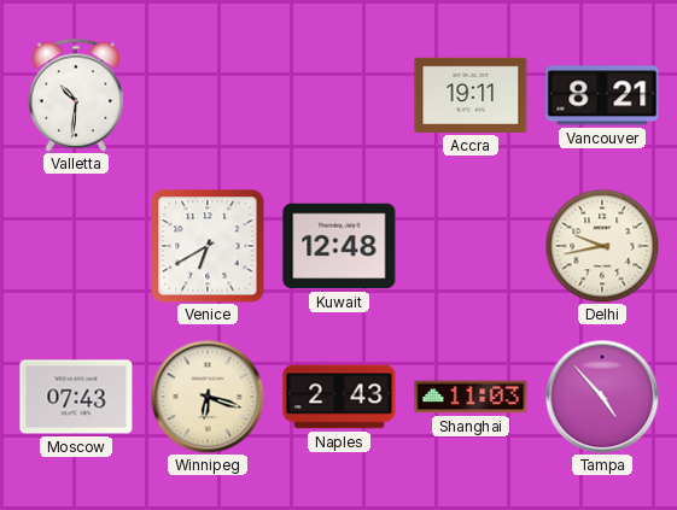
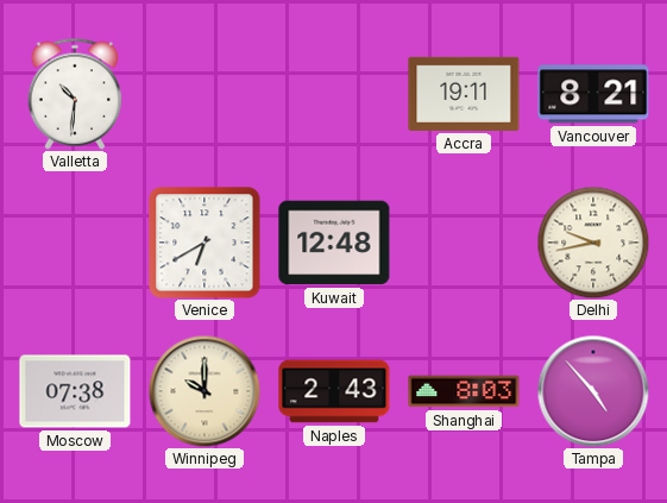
Moscow: 07:43 -> 07:38 (75, 391)
Winnipeg: 6:18 -> 10:00 (204, 391)
Shanghai: 11:03 -> 8:03 (464, 391)
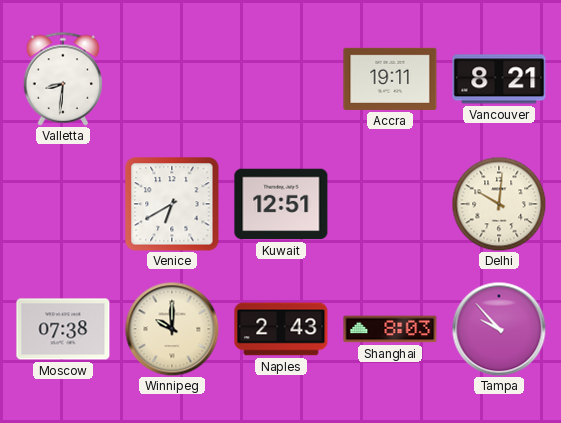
Valletta: 10:31 -> 8:31 (63, 79)
Kuwait: 12:48 -> 12:51 (281, 204)
Delhi: 9:43 -> 10:01 (499, 204)
Tampa: 4:53 -> 9:53 (499, 329)
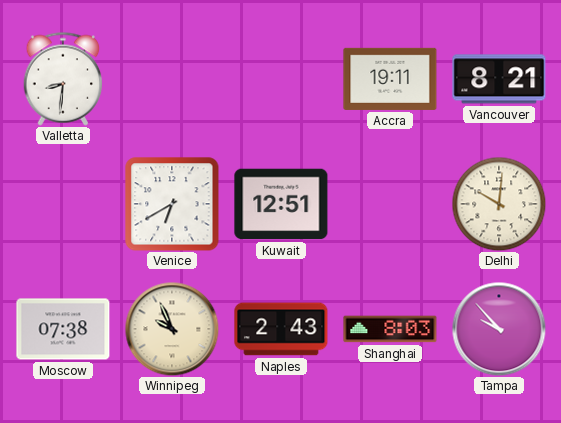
Winnipeg: 10:00 -> 9:56 (172, 329)
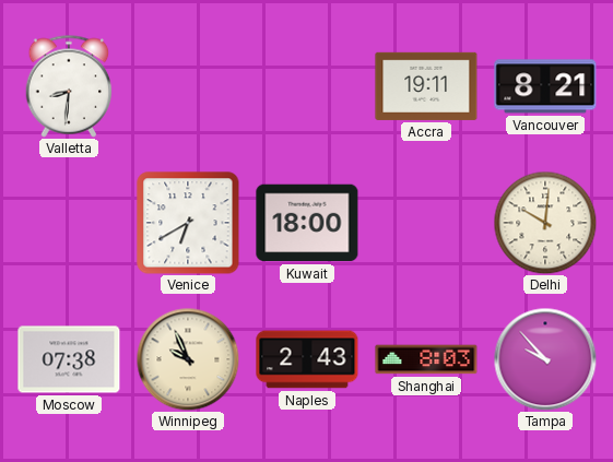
Kuwait: 12:51 -> 18:00 (307, 223)
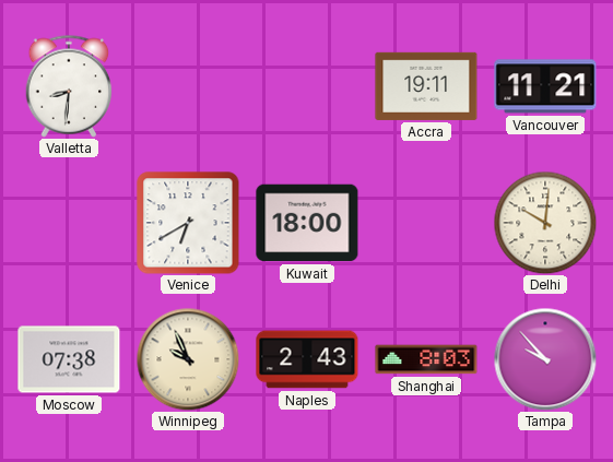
Vancouver: 8:21 -> 11:21 (545, 86)
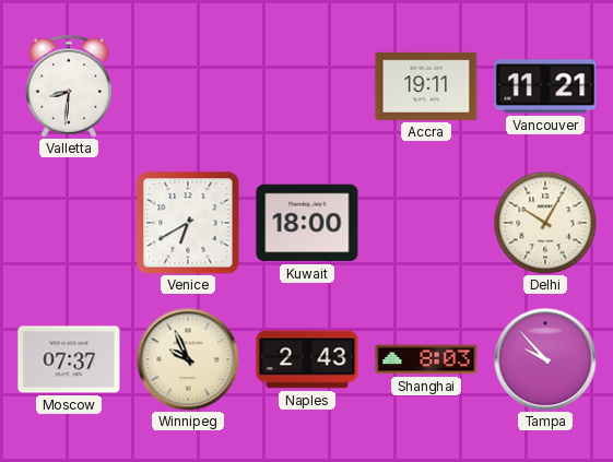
Delhi: 10:01 -> 10:05 (545, 223)
Moscow: 07:38 -> 07:37 (69, 359)
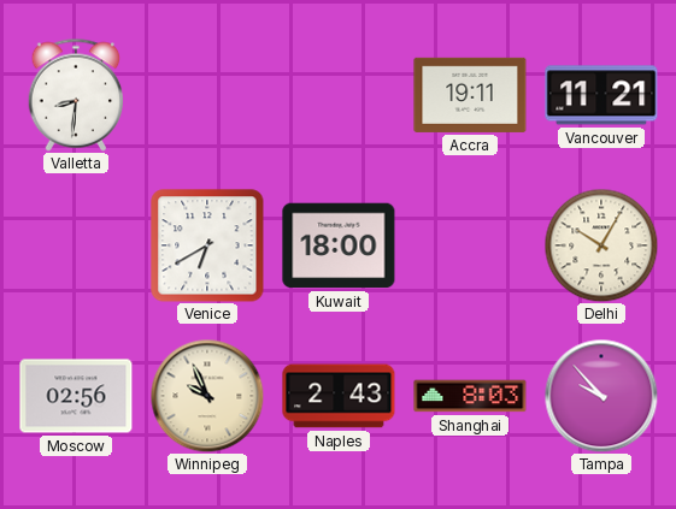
Moscow: 07:37 -> 02:56 (76, 396)
